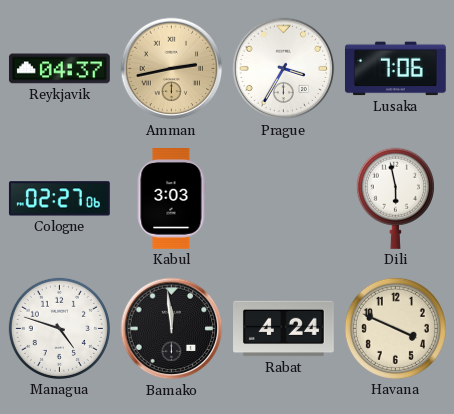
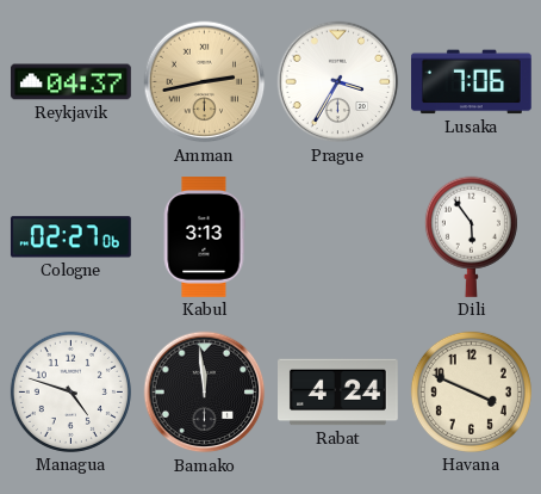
Kabul: 3:03 -> 3:13 (204, 237)
Dili: 5:58 -> 5:54 (471, 236)
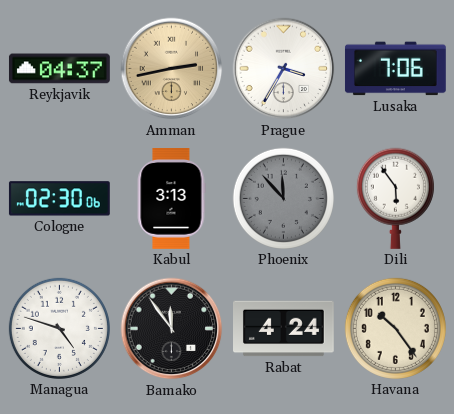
Cologne: 02:27 -> 02:30 (59, 199)
Phoenix: none -> 11:53 (283, 198)
Bamako: 11:59 -> 11:54 (172, 329)
Havana: 3:49 -> 10:24 (395, 328)
